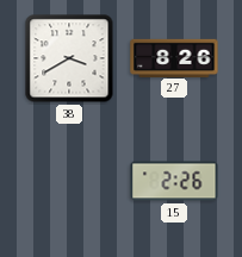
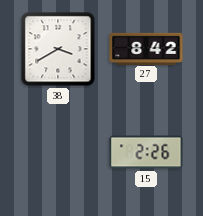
27: 8:26 -> 8:42 (146, 48)
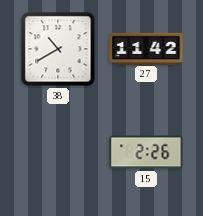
38: 3:40 -> 10:40 (58, 49)
27: 8:42 -> 11:42 (146, 48)
